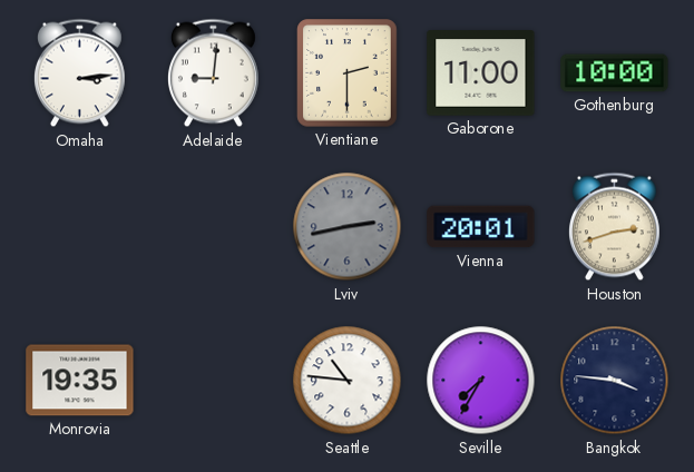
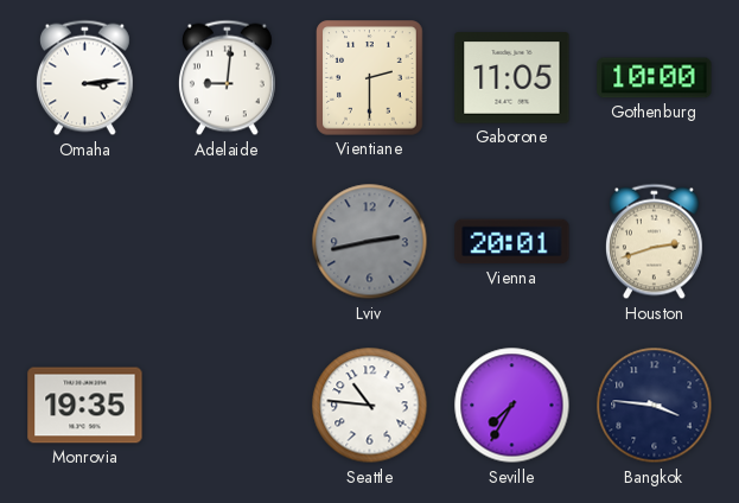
Gaborone: 11:00 -> 11:05 (512, 78)
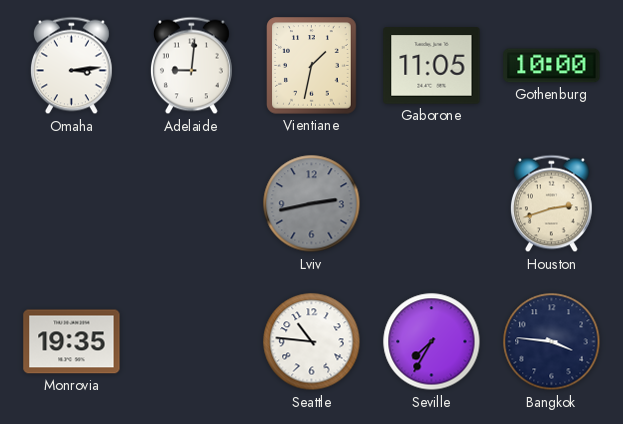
Vientiane: 2:30 -> 1:32 (312, 66)
Vienna: 20:01 -> none (512, 242)
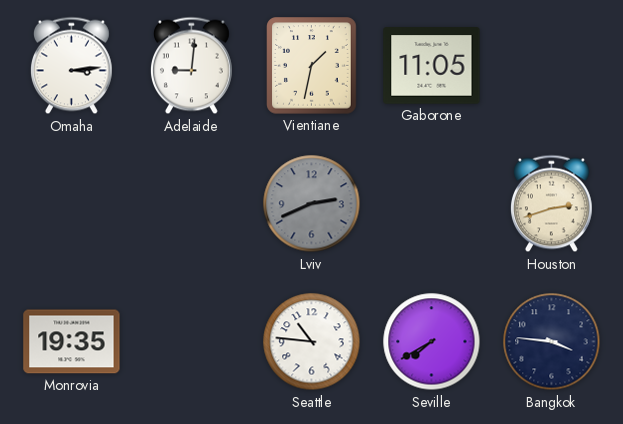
Gothenburg: 10:00 -> none (552, 66)
Lviv: 2:43 -> 2:41 (312, 204)
Seville: 7:35 -> 7:40 (432, 342)
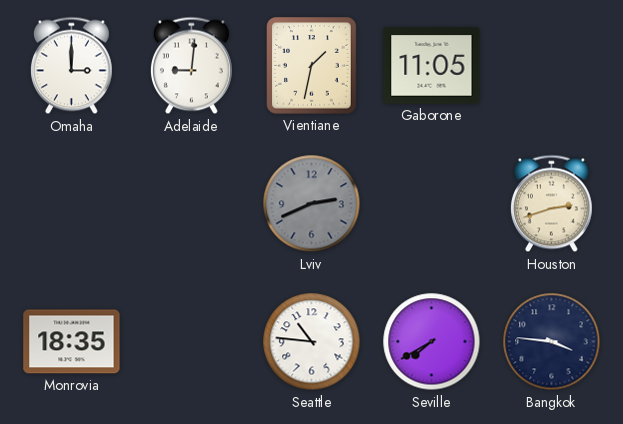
Omaha: 3:14 -> 3:00 (71, 66)
Monrovia: 19:35 -> 18:35 (72, 342)
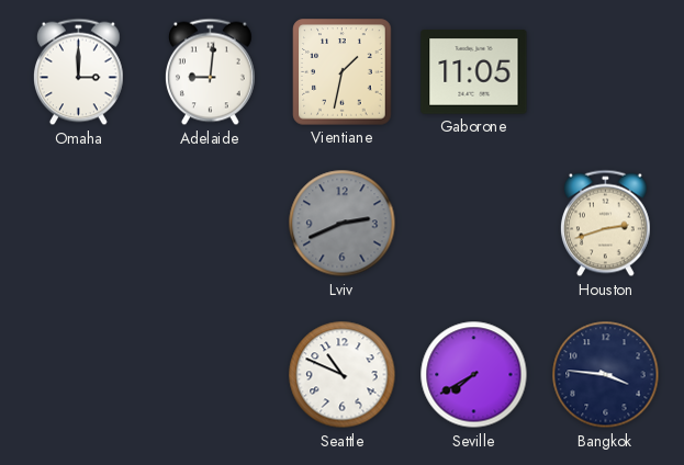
Monrovia: 18:35 -> none (72, 342)
Seattle: 10:46 -> 10:49 (343, 375)
